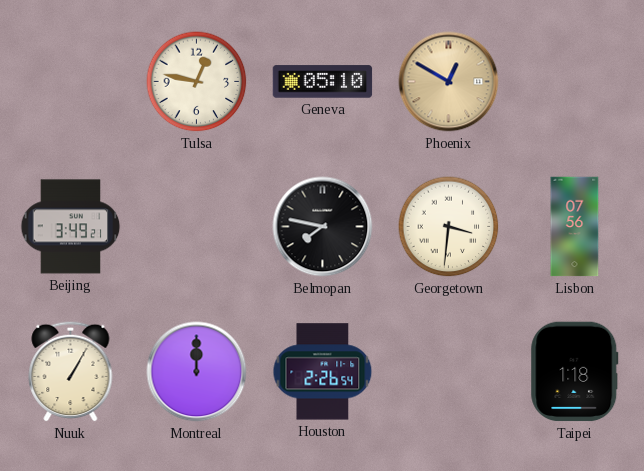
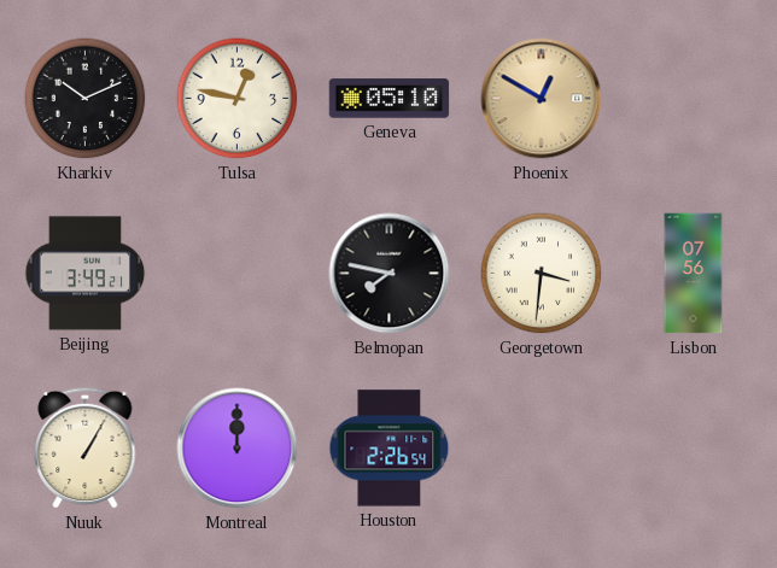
Kharkiv: none -> 10:11 (86, 99)
Taipei: 1:18 -> none (575, 372)
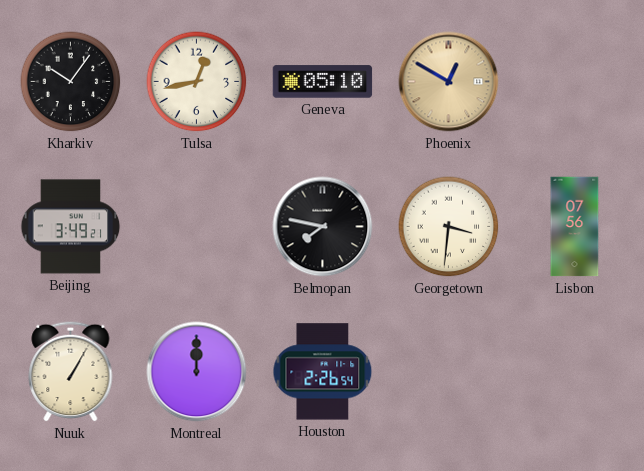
Kharkiv: 10:11 -> 10:06 (71, 82)
Tulsa: 12:47 -> 12:43 (197, 82)
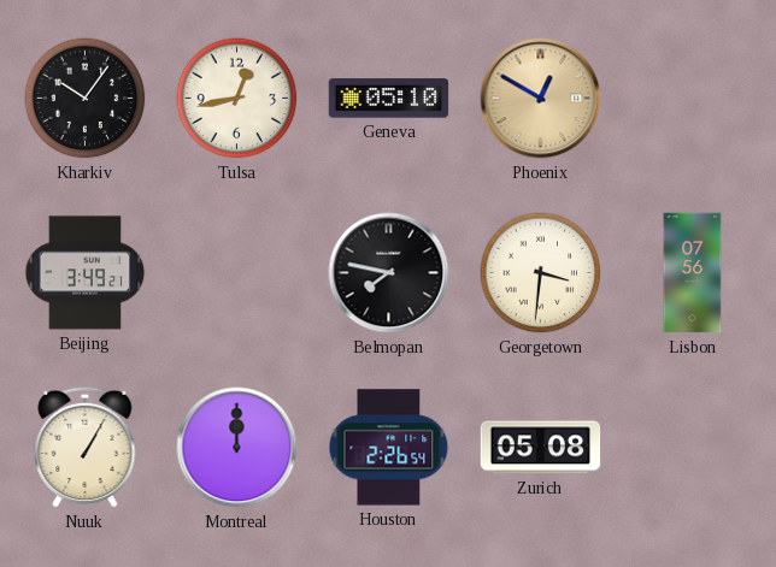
Zurich: none -> 05:08 (541, 448)
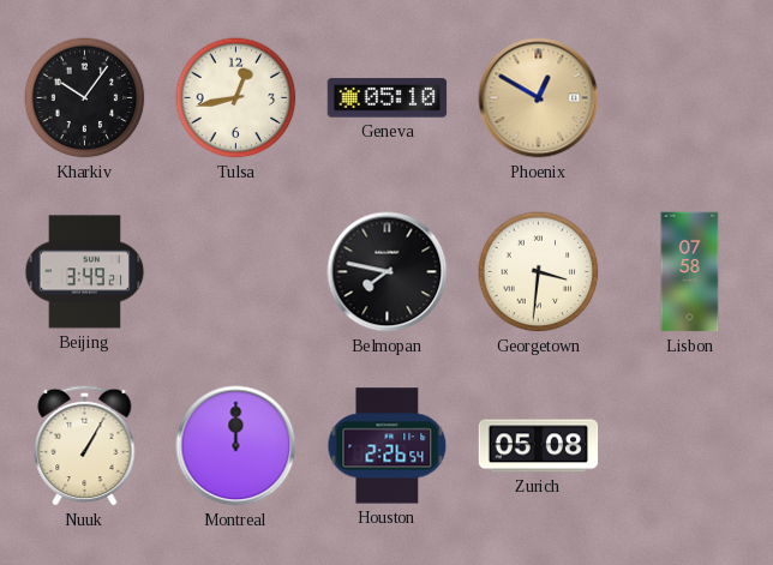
Lisbon: 07:56 -> 07:58 (690, 272)
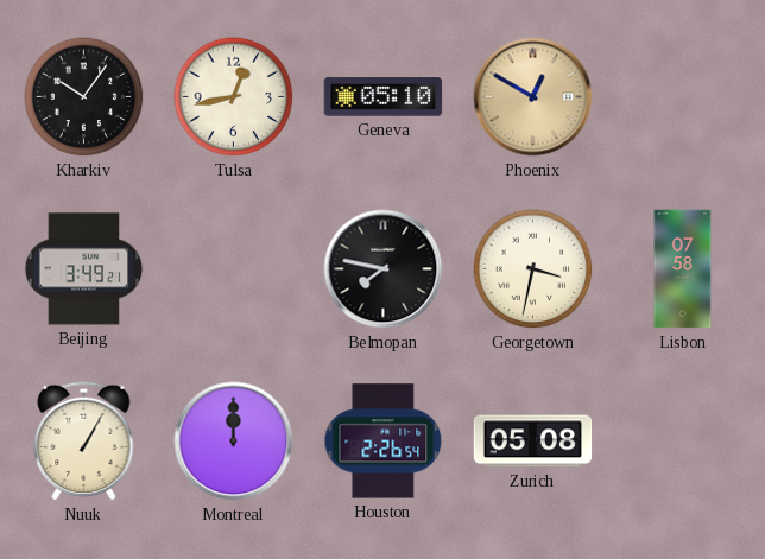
Georgetown: 3:31 -> 3:32 (533, 269)
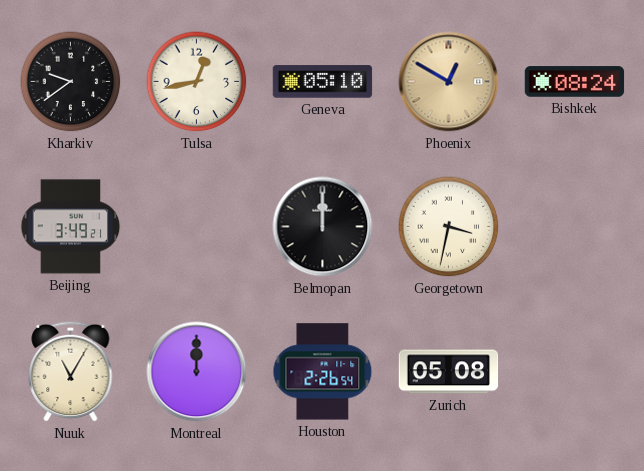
Kharkiv: 10:06 -> 9:39 (71, 82)
Bishkek: none -> 08:24 (575, 82)
Belmopan: 7:47 -> 12:00 (323, 227)
Lisbon: 07:58 -> none (683, 269)
Nuuk: 1:05 -> 11:05 (71, 371)
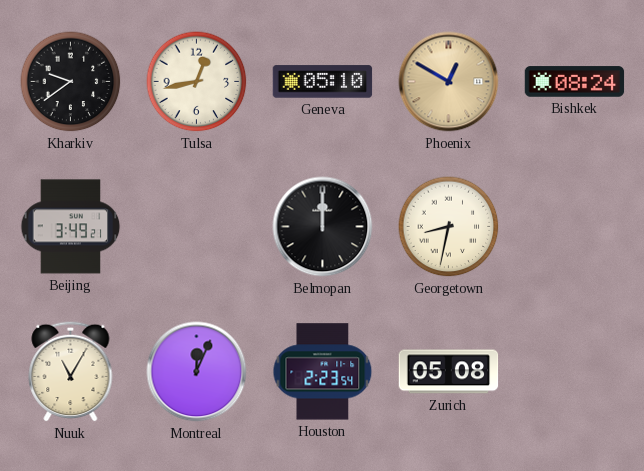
Georgetown: 3:32 -> 8:32 (449, 227)
Montreal: 12:00 -> 12:04 (197, 372)
Houston: 2:26 -> 2:23 (323, 372)
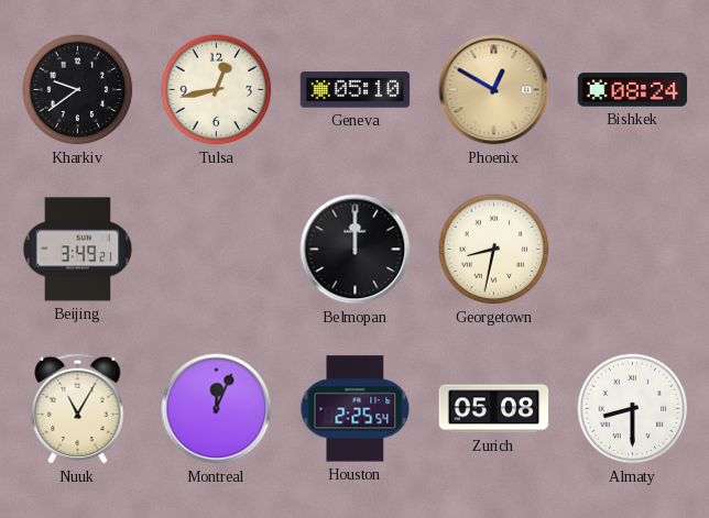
Houston: 2:23 -> 2:25 (356, 409)
Almaty: none -> 8:30 (633, 409)
